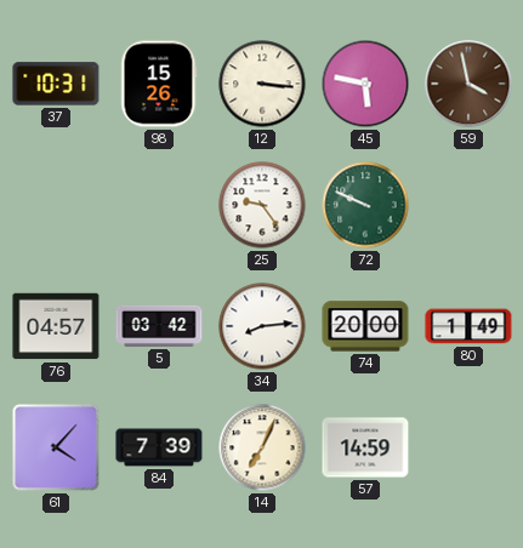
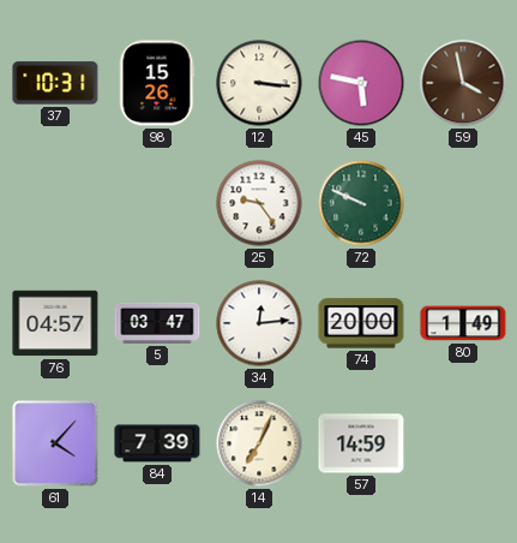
5: 03:42 -> 03:47 (157, 323)
34: 8:14 -> 12:14 (259, 323)
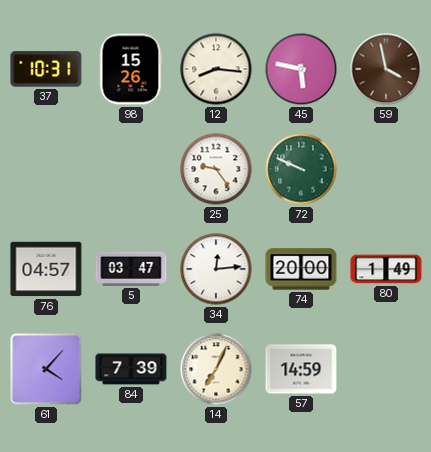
12: 3:16 -> 8:16 (216, 69)
